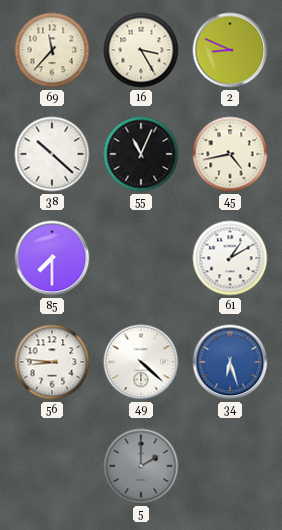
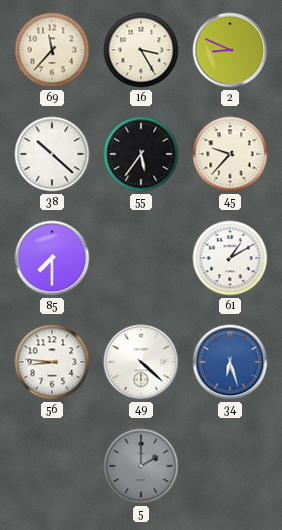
55: 11:04 -> 5:36 (141, 154)
45: 4:43 -> 9:37 (230, 154)
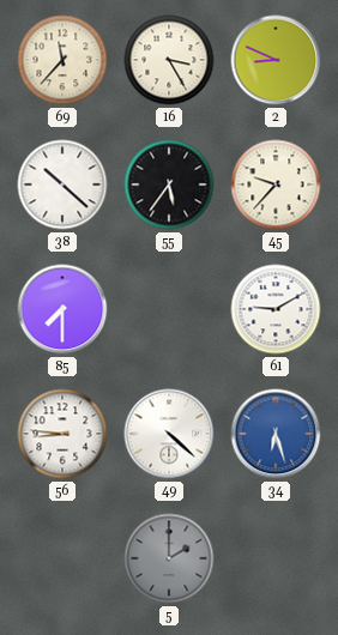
61: 1:10 -> 9:10 (276, 309)
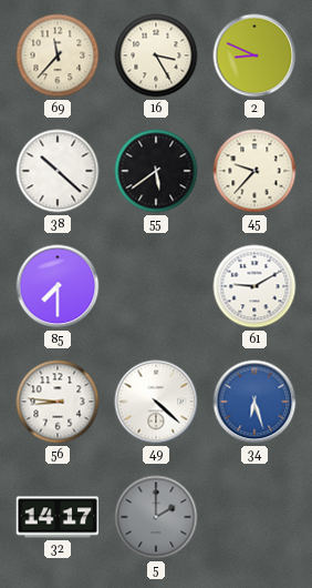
55: 5:36 -> 5:39 (156, 171)
32: none -> 14:17 (58, 517)
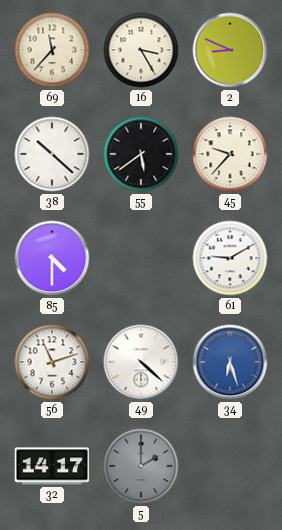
85: 7:30 -> 4:30 (52, 258)
56: 8:46 -> 11:12 (52, 362)
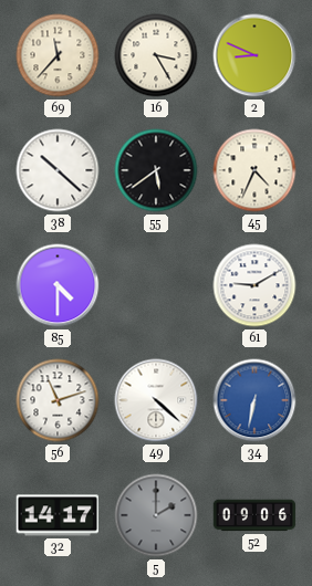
45: 9:37 -> 4:34 (254, 170)
34: 6:27 -> 6:32 (254, 400)
52: none -> 09:06 (254, 515)
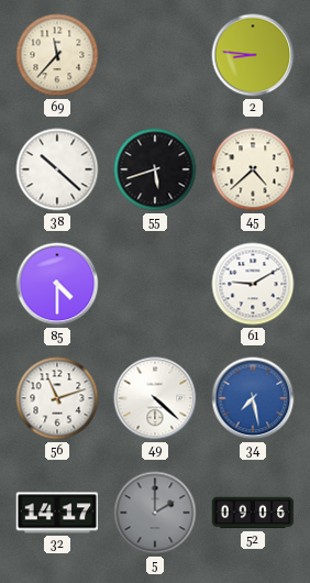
16: 3:25 -> none (156, 55)
2: 8:49 -> 8:46 (253, 55)
55: 5:39 -> 5:42 (155, 169)
45: 4:34 -> 4:38 (253, 169)
34: 6:32 -> 7:28 (253, 398)
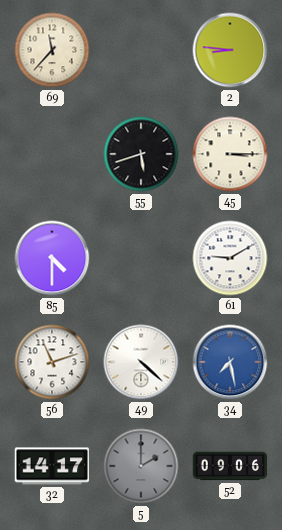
38: 10:22 -> none (57, 169)
45: 4:38 -> 3:15 (230, 154)
